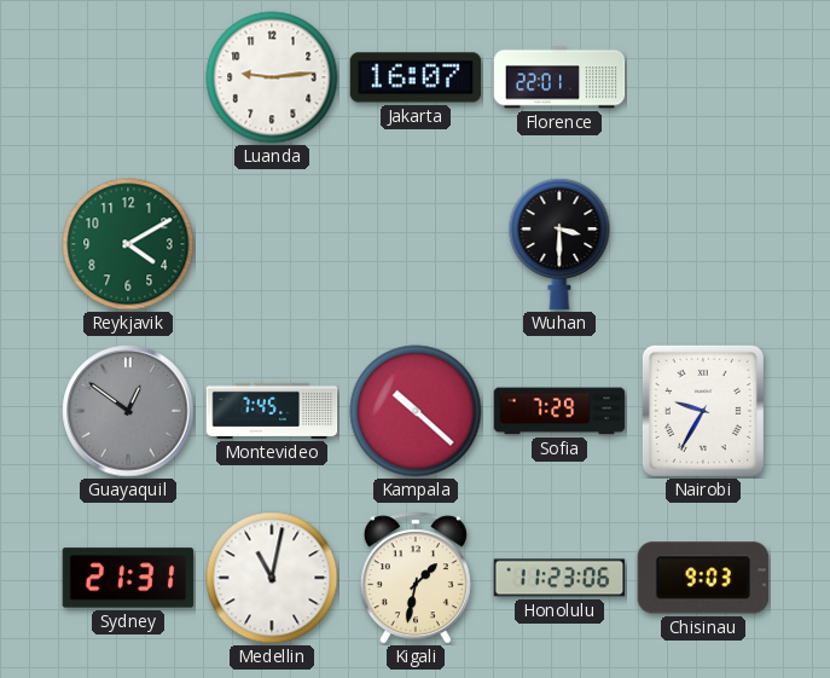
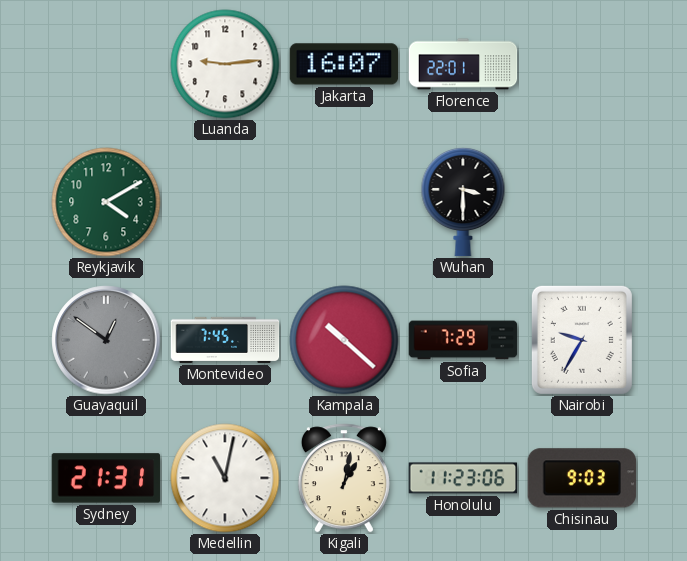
Kigali: 1:32 -> 1:02 (344, 478)
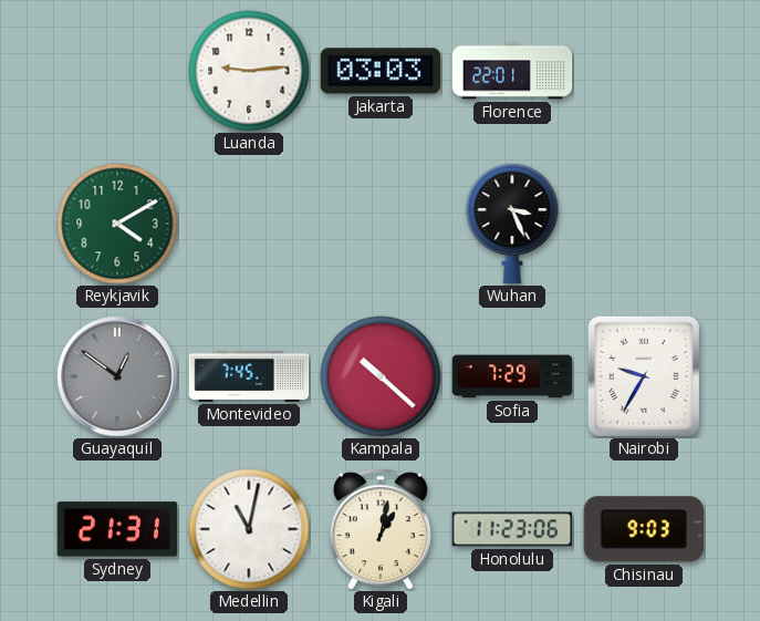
Jakarta: 16:07 -> 03:03 (381, 71)
Wuhan: 3:30 -> 3:26 (512, 224)
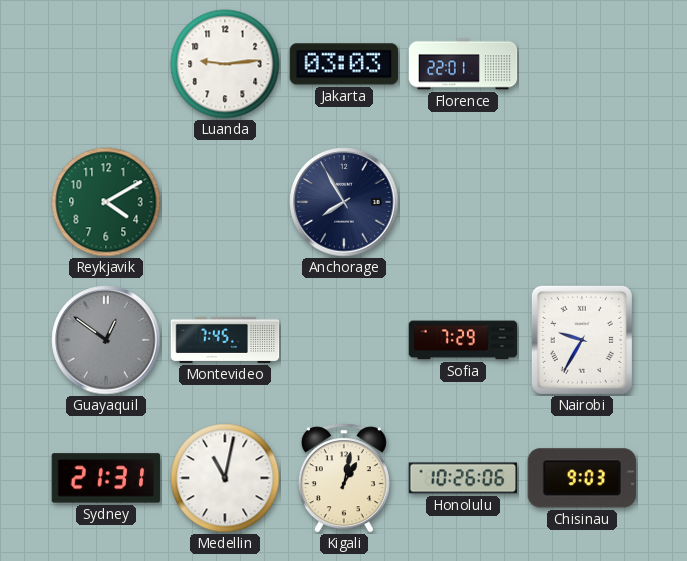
Anchorage: none -> 7:55 (344, 202)
Wuhan: 3:26 -> none (512, 224)
Kampala: 10:22 -> none (381, 376)
Honolulu: 11:23 -> 10:26 (463, 478)
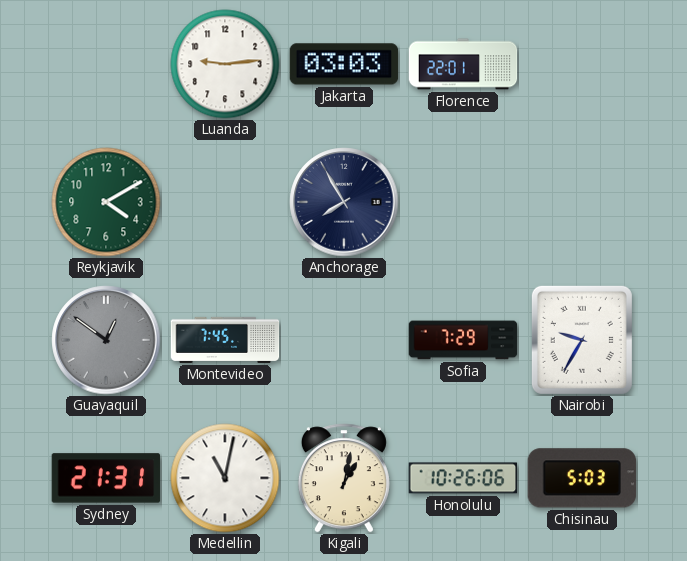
Chisinau: 9:03 -> 5:03 (582, 478)
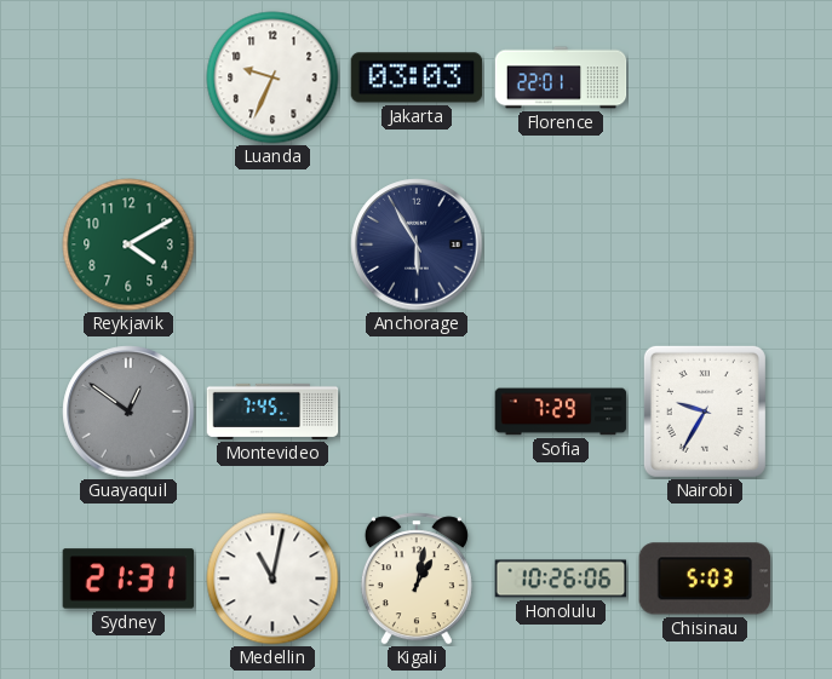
Luanda: 9:14 -> 9:34 (272, 77)
Anchorage: 7:55 -> 5:55 (417, 244)
